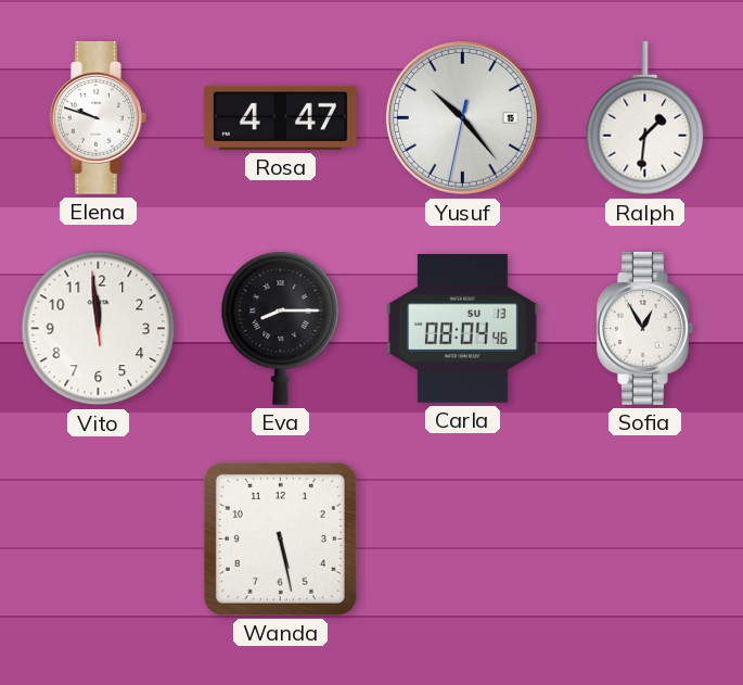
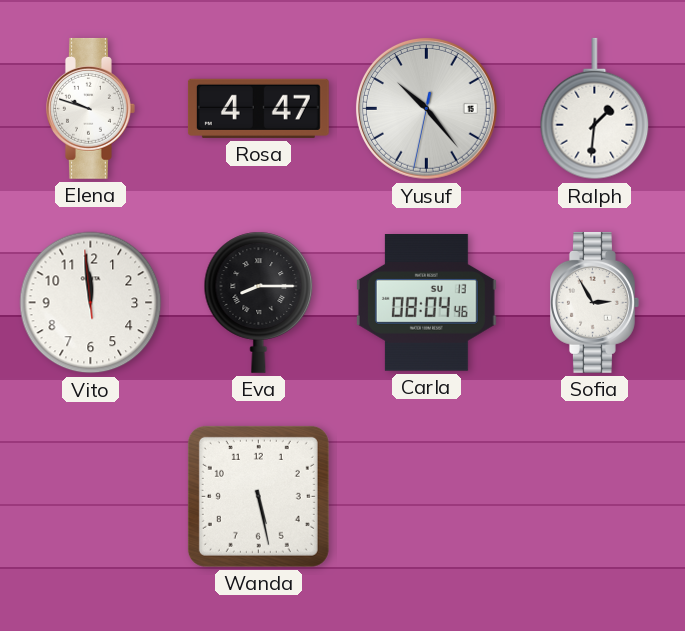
Sofia: 12:55 -> 2:55 (595, 302)
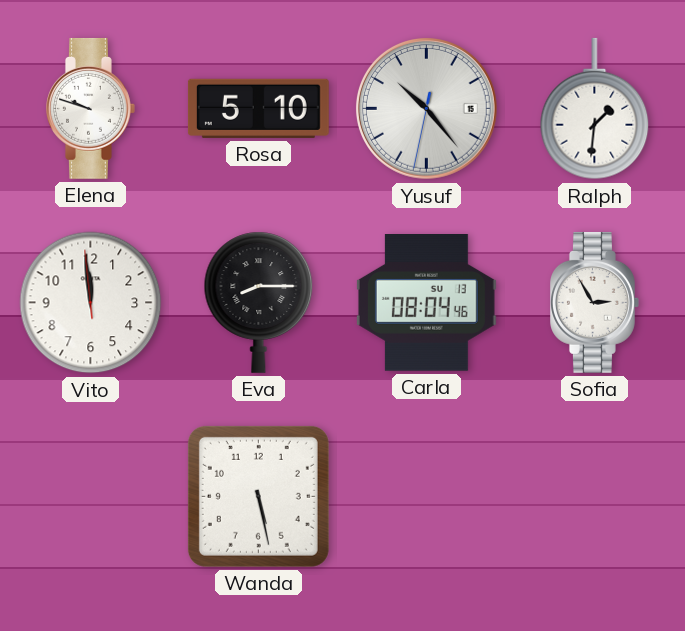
Rosa: 4:47 -> 5:10 (258, 108)
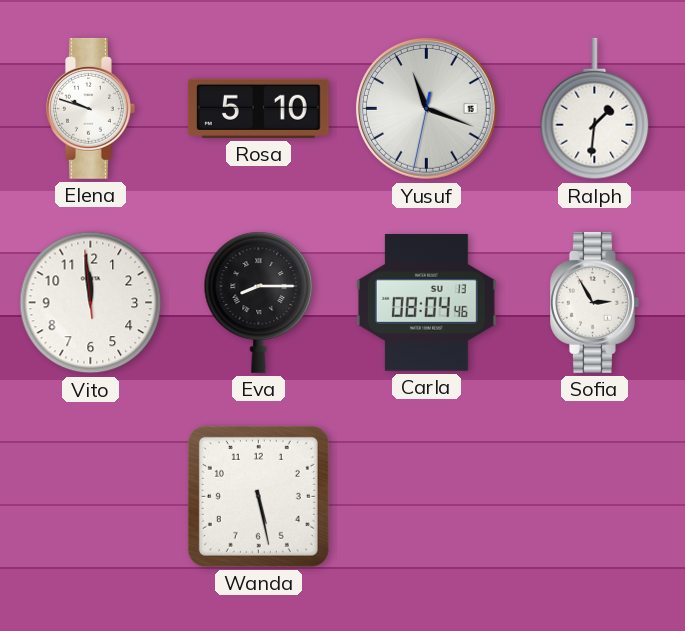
Yusuf: 10:23 -> 11:18 (426, 108)
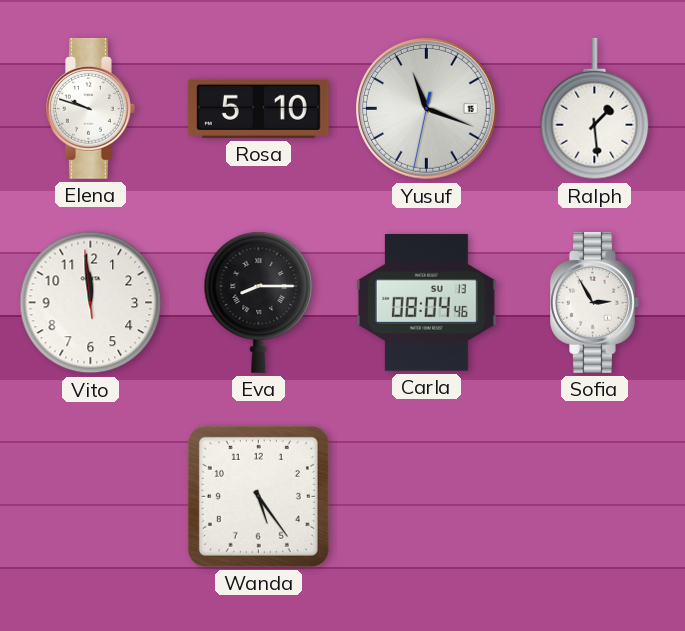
Ralph: 1:31 -> 1:29 (595, 109)
Wanda: 5:28 -> 5:24 (258, 496)
